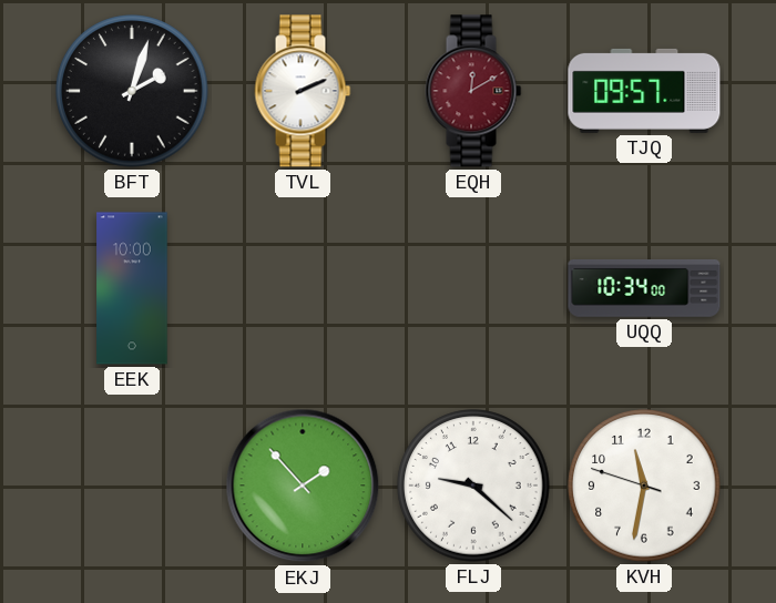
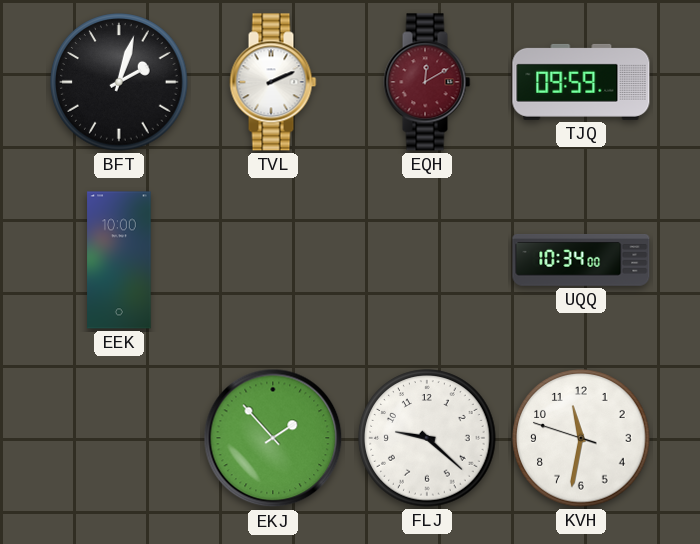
TJQ: 09:57 -> 09:59 (581, 82)
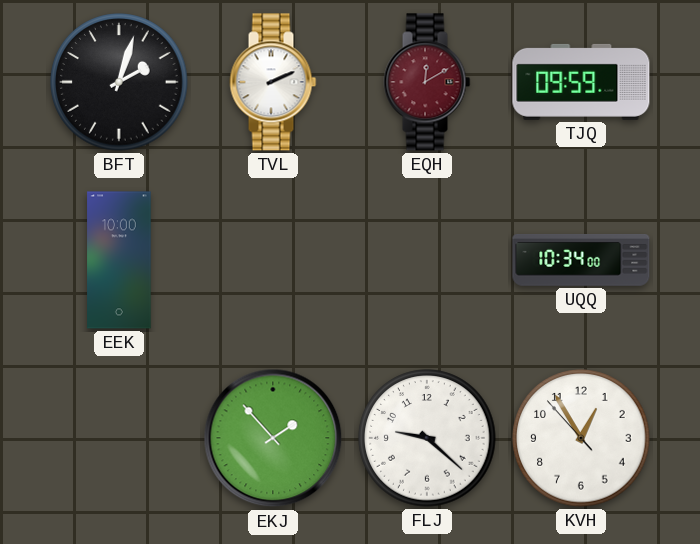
KVH: 11:31 -> 12:54 (581, 438)
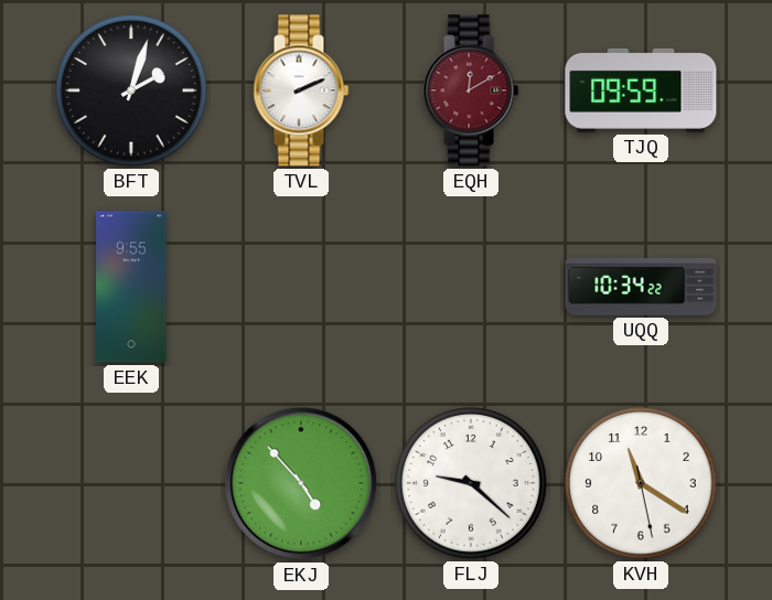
EEK: 10:00 -> 9:55 (131, 287)
UQQ: 10:34:00 -> 10:34:22 (641, 288)
EKJ: 1:53 -> 4:53 (301, 483)
KVH: 12:54 -> 11:20 (641, 483)
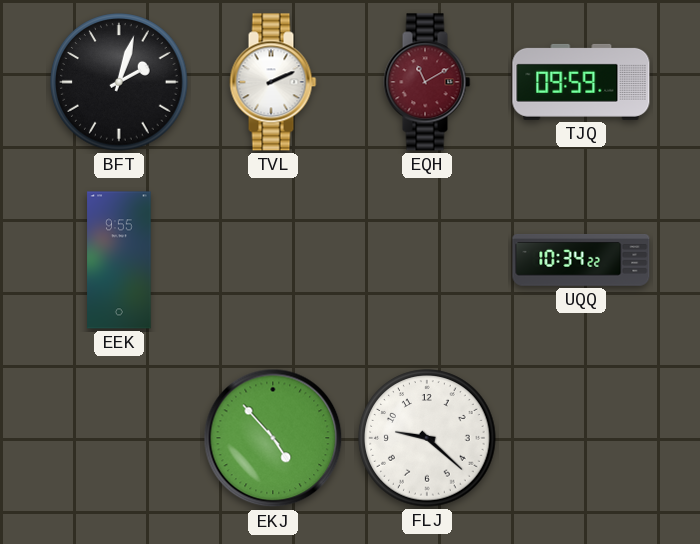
EQH: 12:10 -> 11:10 (427, 82)
KVH: 11:20 -> none (641, 483)
